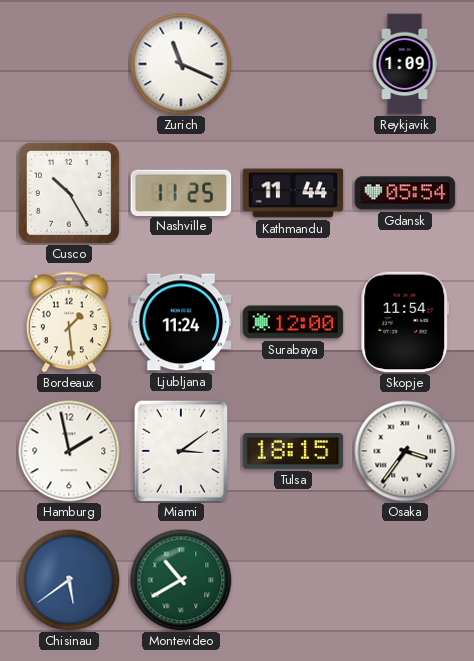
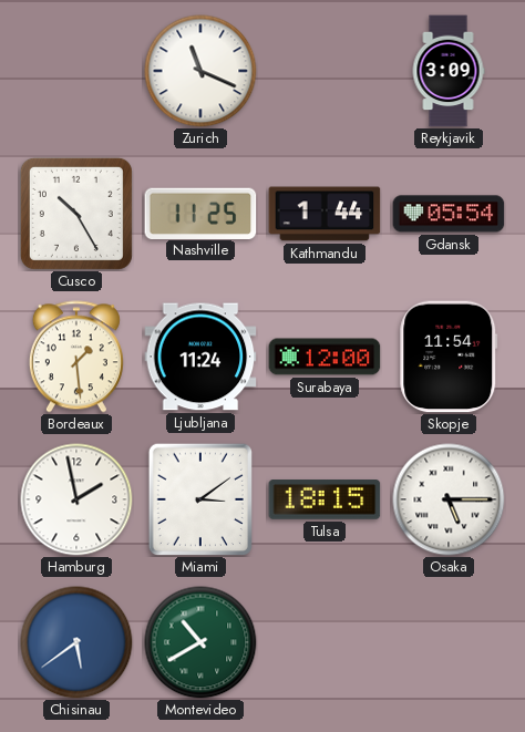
Reykjavik: 1:09 -> 3:09 (449, 71)
Kathmandu: 11:44 -> 1:44 (325, 214)
Osaka: 3:36 -> 5:15 (449, 499)
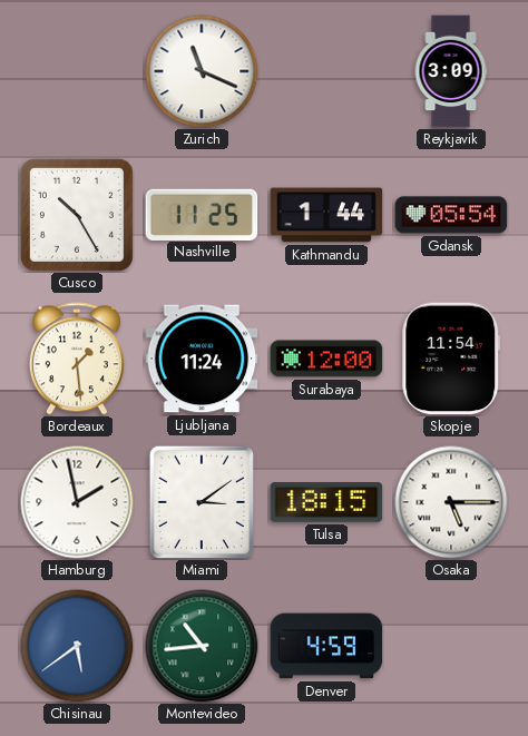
Montevideo: 10:40 -> 10:44 (202, 646)
Denver: none -> 4:59 (326, 646)
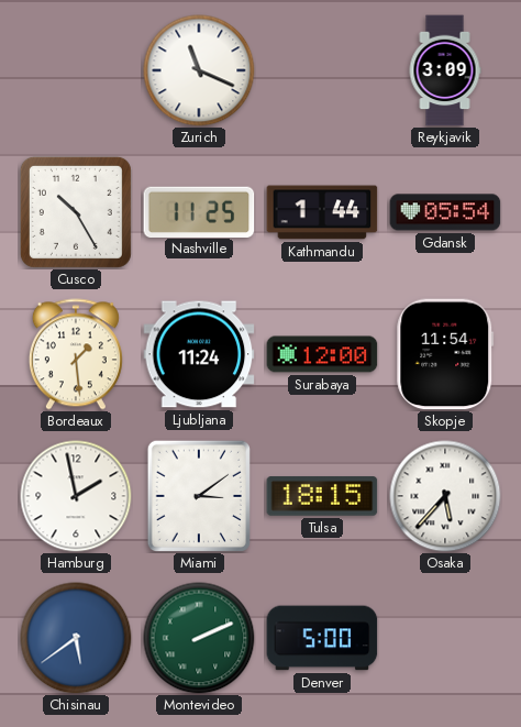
Osaka: 5:15 -> 5:37 (445, 496)
Montevideo: 10:44 -> 2:11 (199, 638)
Denver: 4:59 -> 5:00 (322, 638)
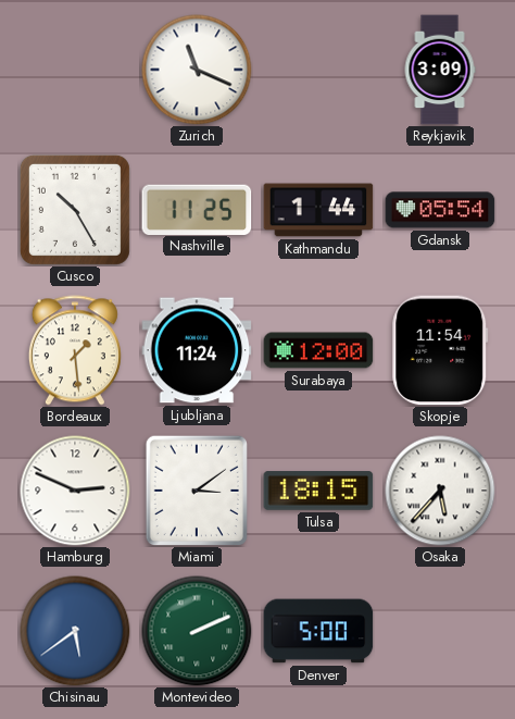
Hamburg: 1:58 -> 2:49 (75, 491)
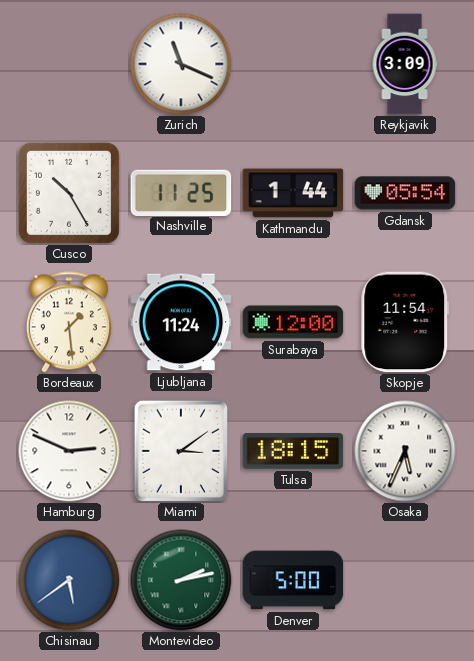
Osaka: 5:37 -> 5:34 (405, 451)
Montevideo: 2:11 -> 2:13 (181, 580)
